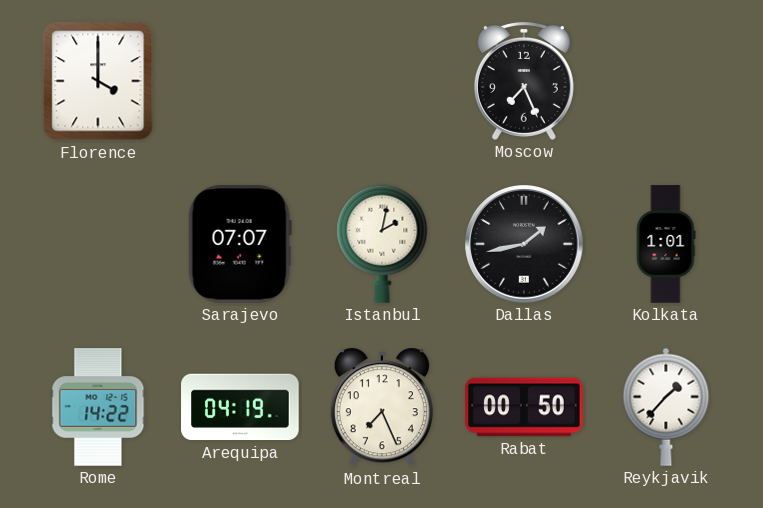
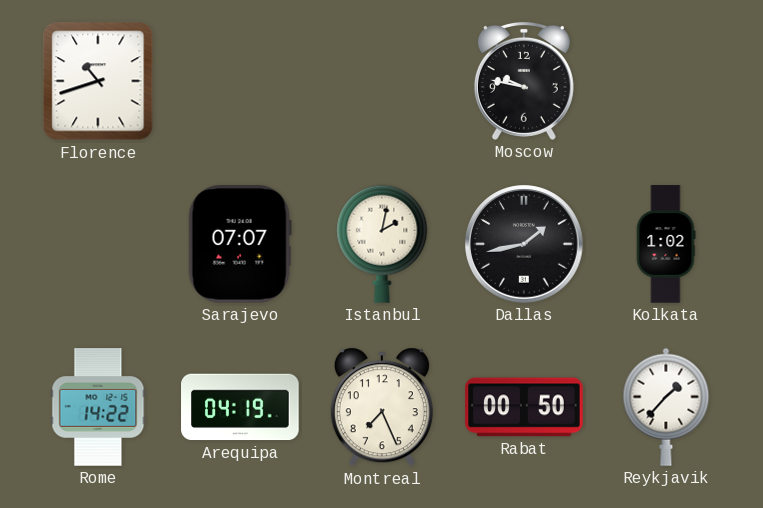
Florence: 4:00 -> 10:42 (98, 81)
Moscow: 7:26 -> 9:47 (524, 81)
Kolkata: 1:01 -> 1:02 (666, 244)
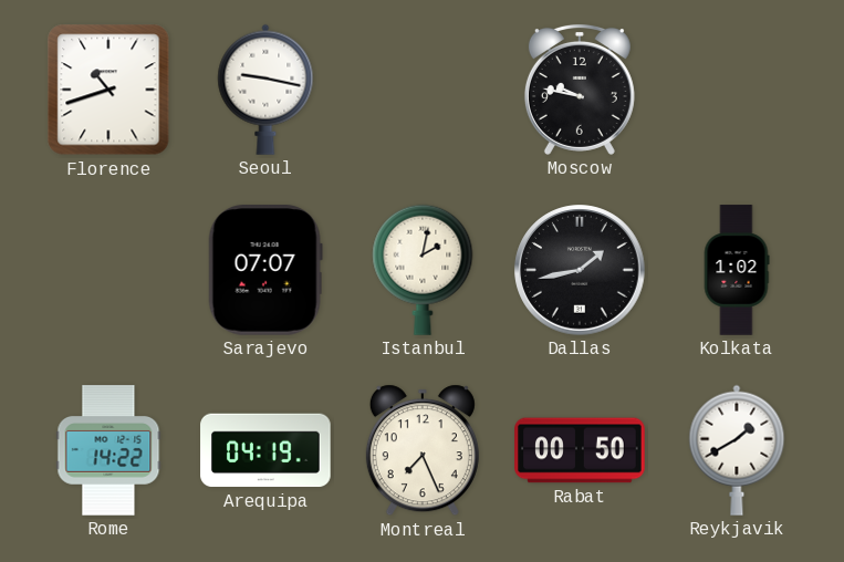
Seoul: none -> 9:17 (265, 90)
Reykjavik: 1:37 -> 1:40 (737, 450)
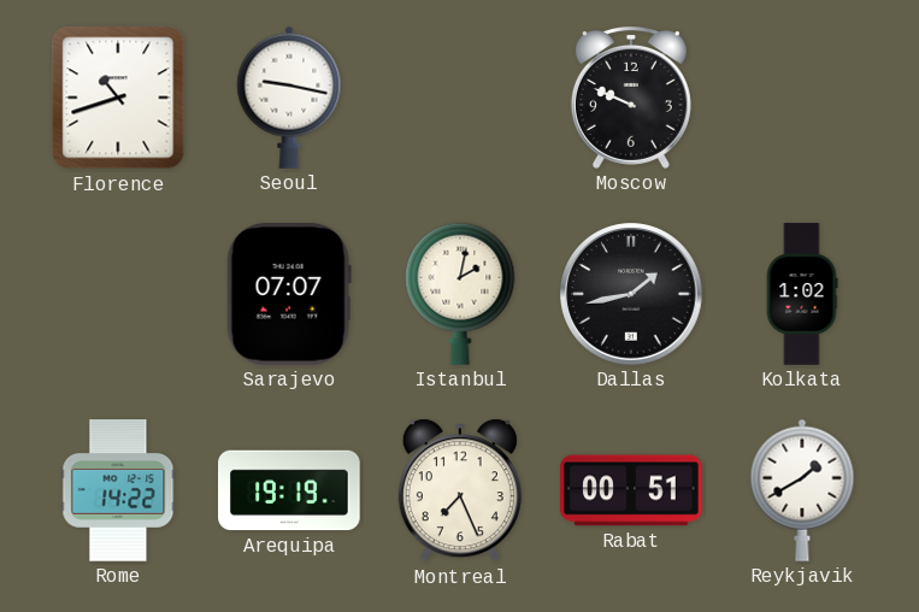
Moscow: 9:47 -> 9:49 (631, 98)
Arequipa: 04:19 -> 19:19 (289, 490)
Rabat: 00:50 -> 00:51 (631, 490)
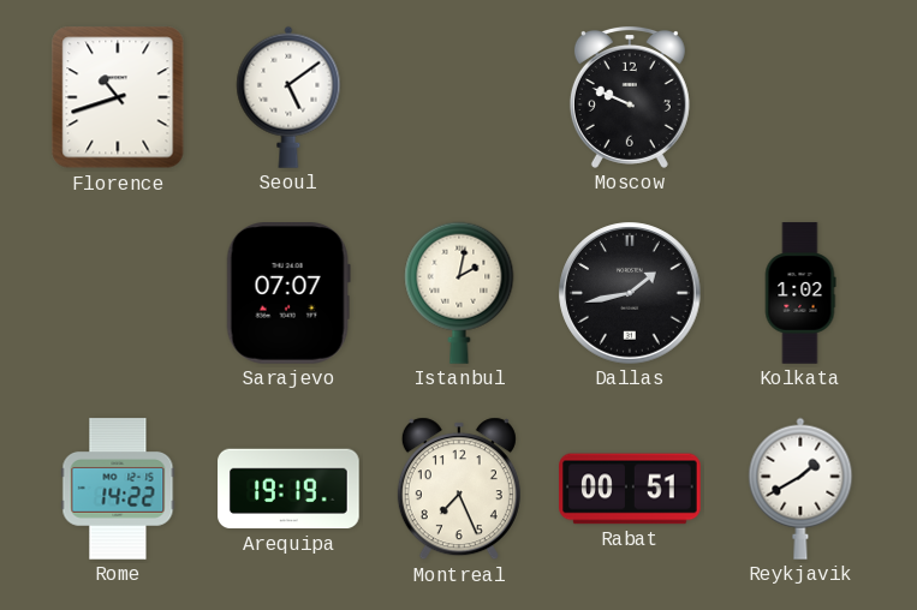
Seoul: 9:17 -> 5:09 (288, 97)
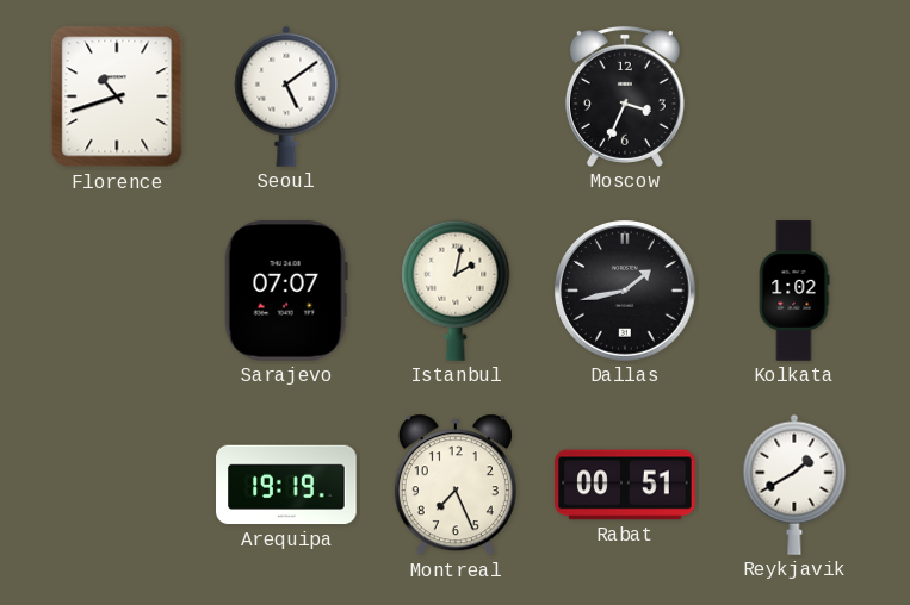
Moscow: 9:49 -> 3:34 (625, 96)
Rome: 14:22 -> none (118, 489)
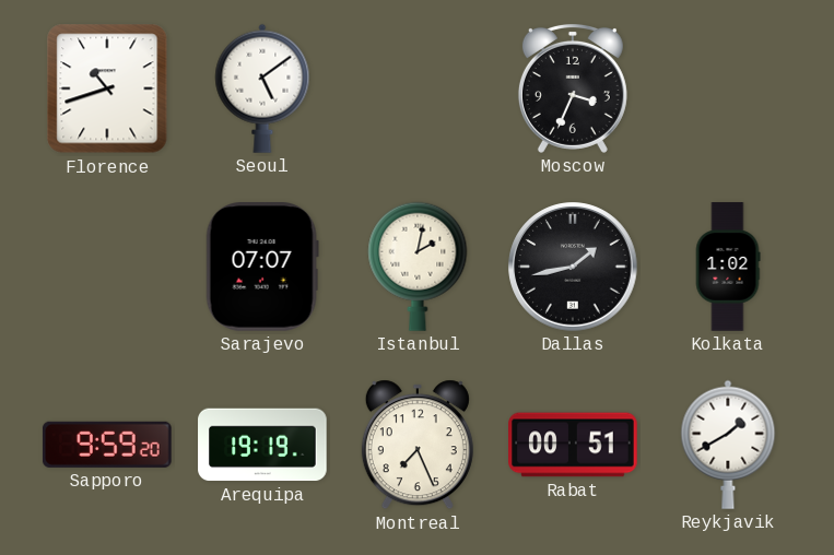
Sapporo: none -> 9:59 (107, 445)
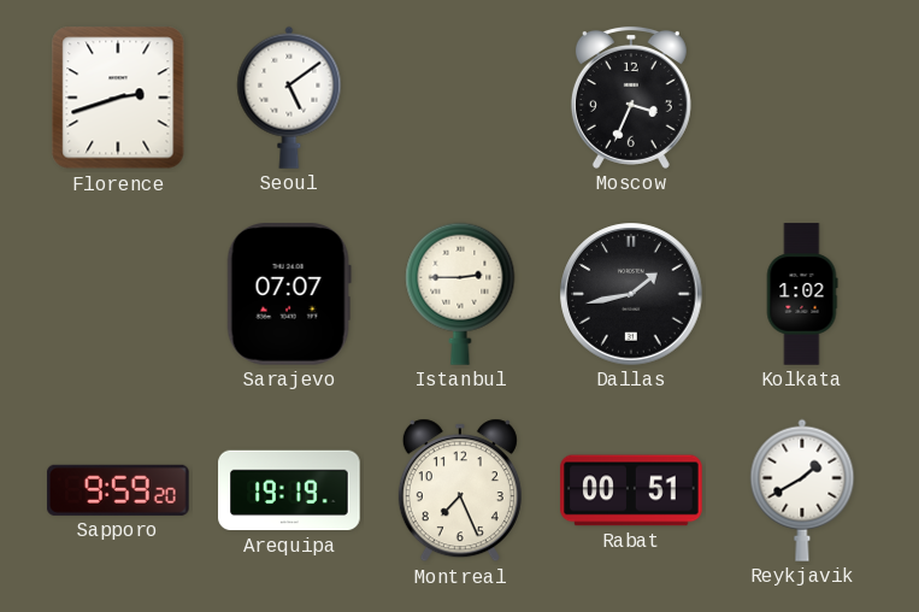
Florence: 10:42 -> 2:42 (118, 98)
Istanbul: 2:02 -> 2:45 (460, 294)
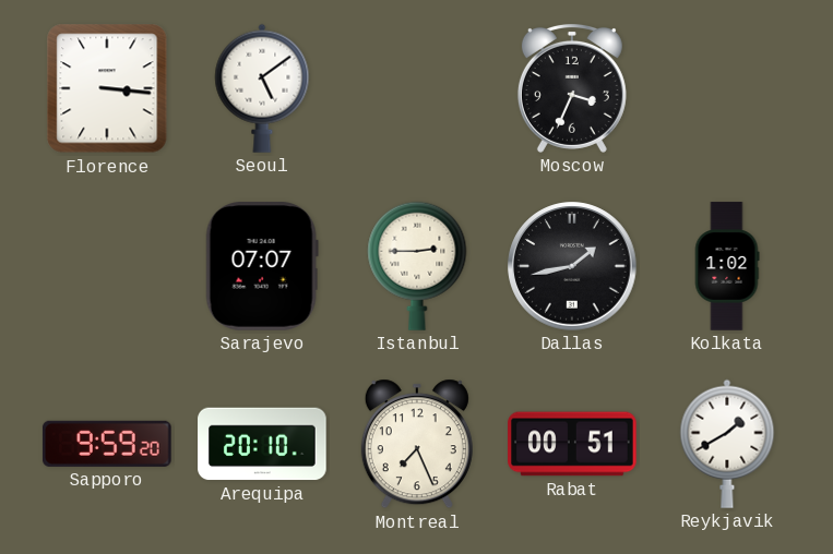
Florence: 2:42 -> 3:16 (107, 88)
Arequipa: 19:19 -> 20:10 (262, 444)
